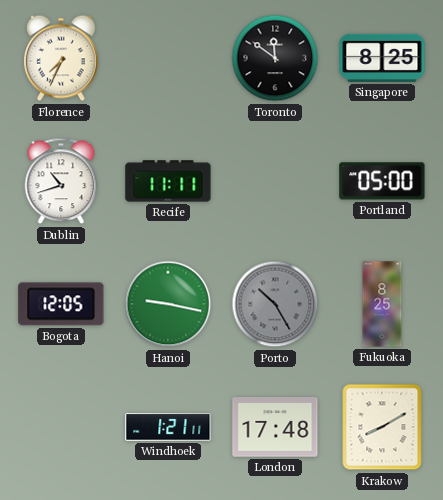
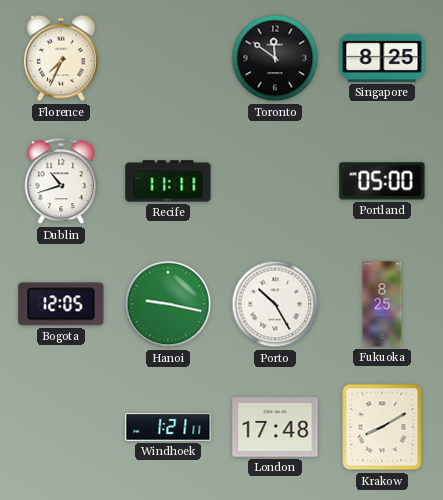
Porto dial: grey -> white (275, 304)
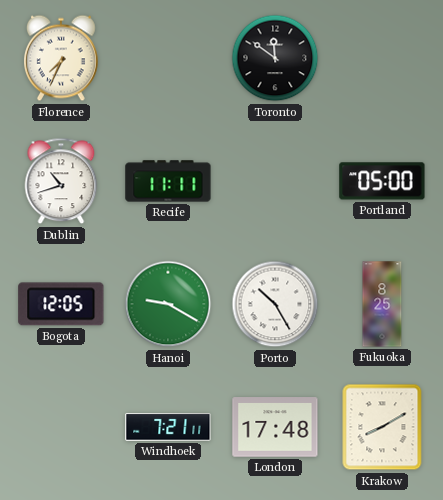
Singapore: 8:25 -> none (382, 58)
Hanoi: 9:17 -> 9:20 (168, 304)
Windhoek: 1:21 -> 7:21 (168, 427)
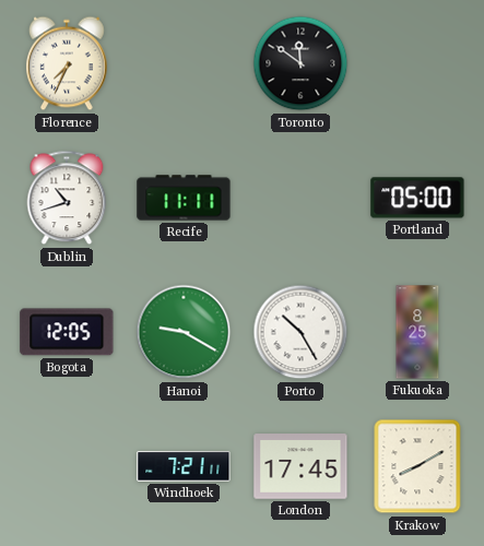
London: 17:48 -> 17:45 (300, 466)
